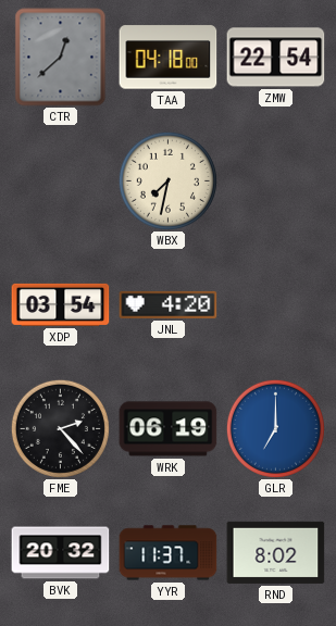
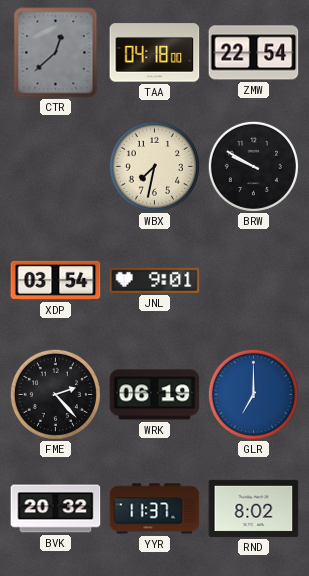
BRW: none -> 9:50 (253, 166)
JNL: 4:20 -> 9:01 (155, 280)
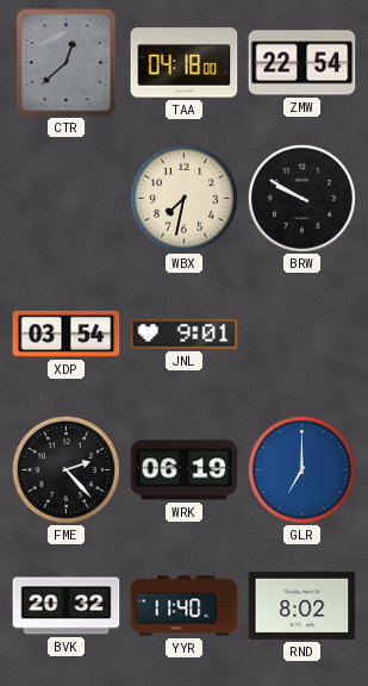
YYR: 11:37 -> 11:40 (185, 606)
